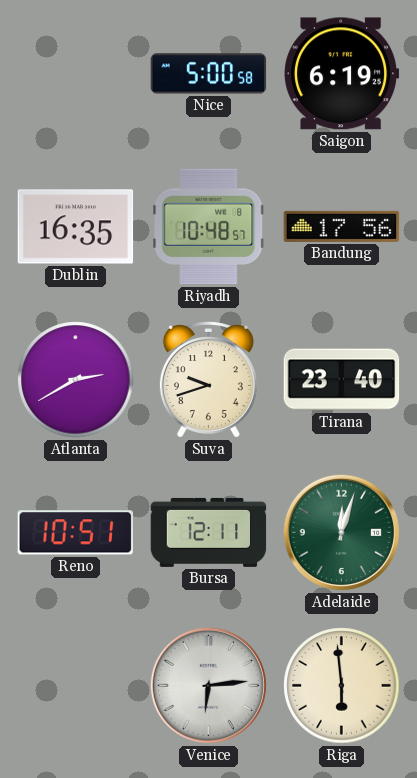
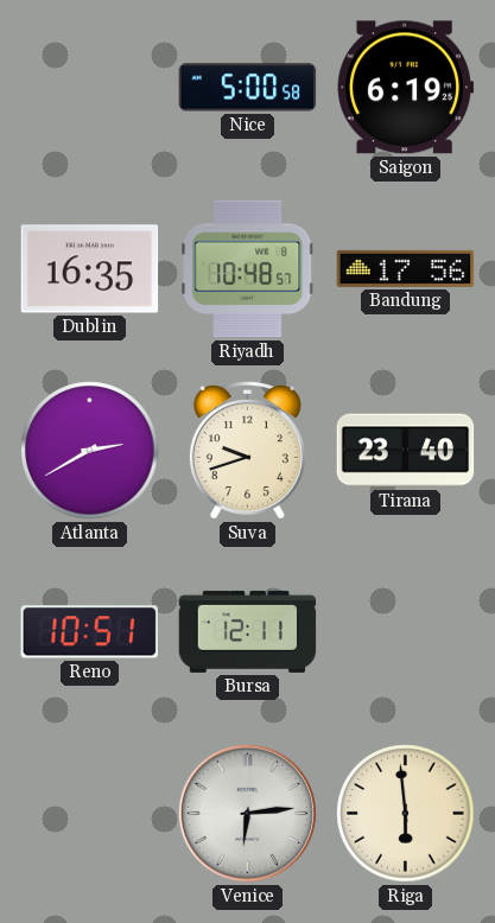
Adelaide: 12:03 -> none (341, 532)
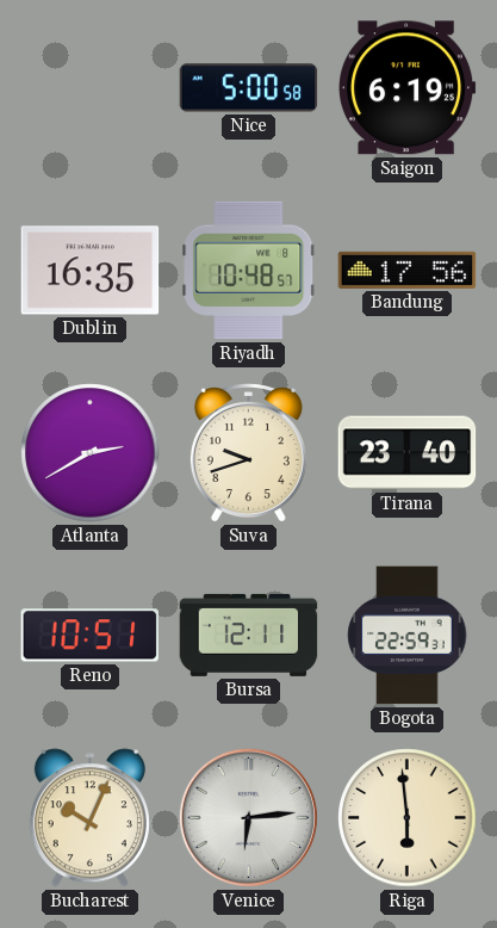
Bogota: none -> 22:59 (408, 636)
Bucharest: none -> 10:04 (89, 818)
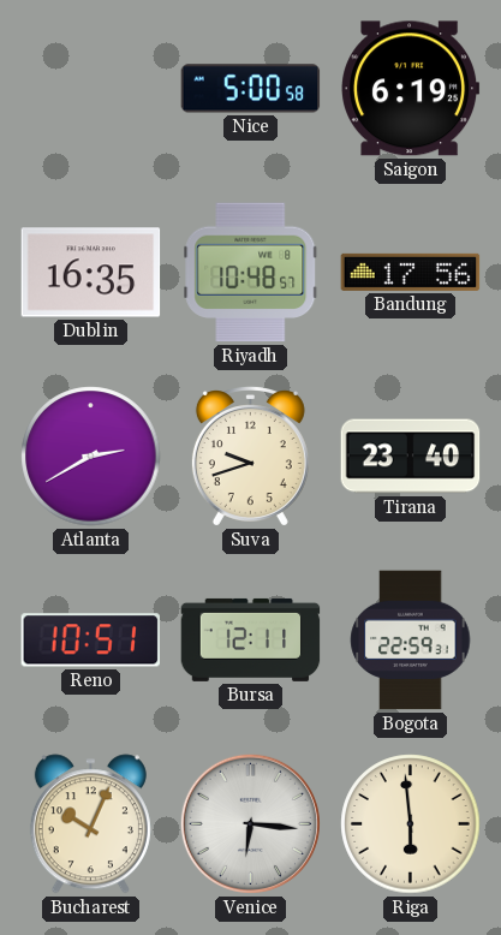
Venice: 6:14 -> 6:16 (250, 823)
